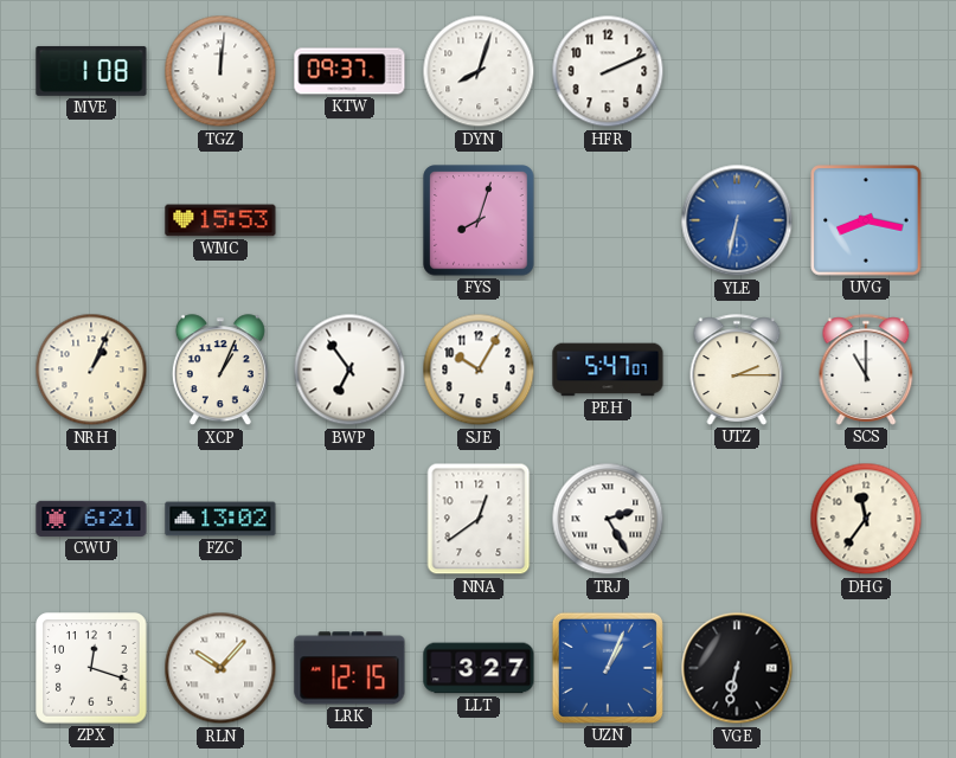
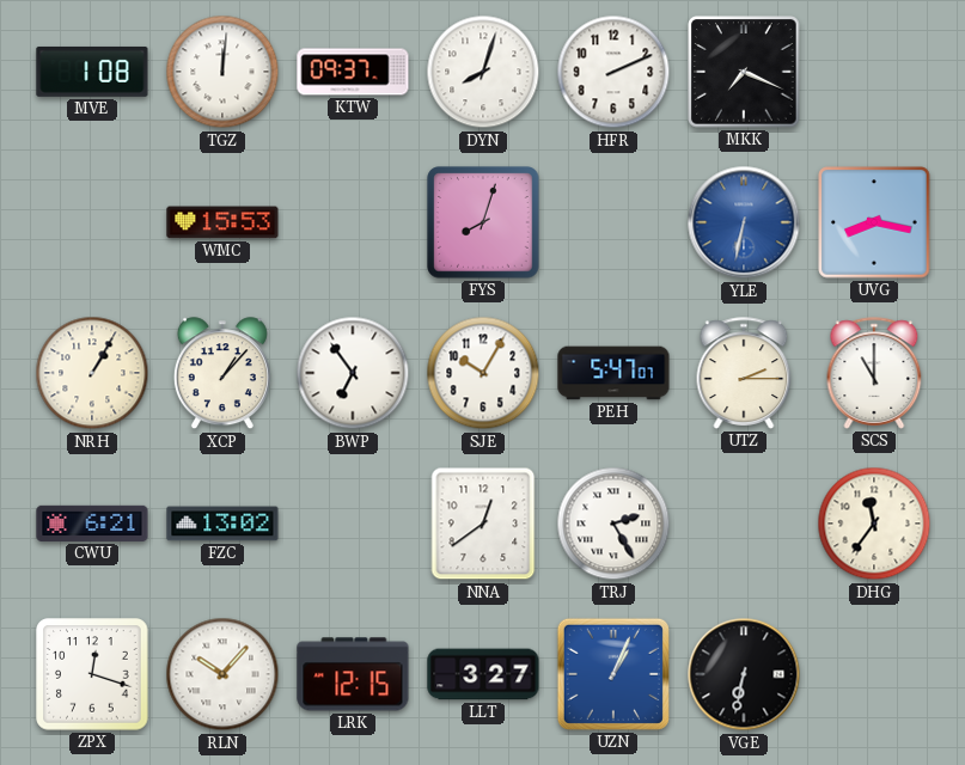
MKK: none -> 7:19 (744, 72)
NRH: 1:04 -> 1:05 (92, 373)
XCP: 1:04 -> 1:07 (222, 374)
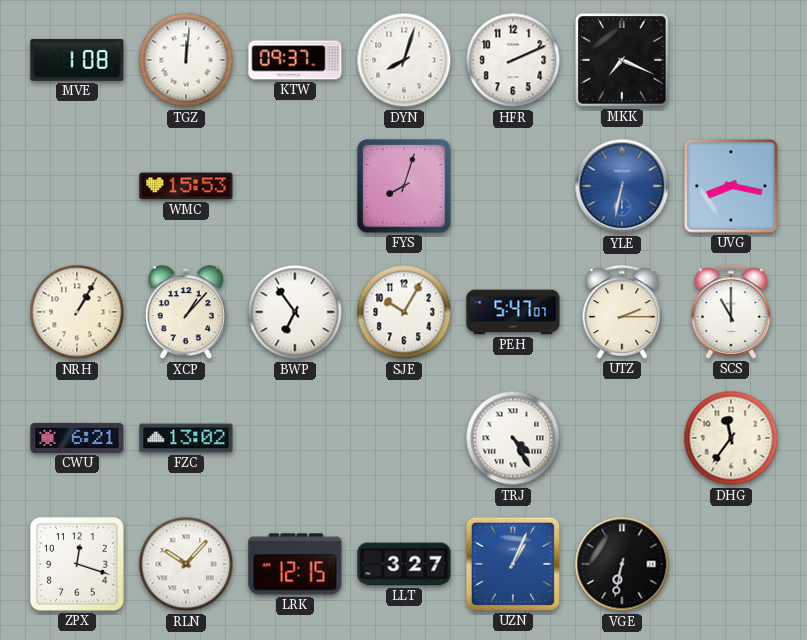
NNA: 12:39 -> none (483, 524)
TRJ: 2:25 -> 4:25 (513, 438)
